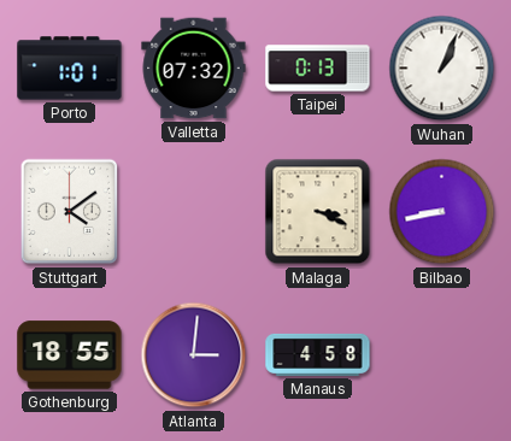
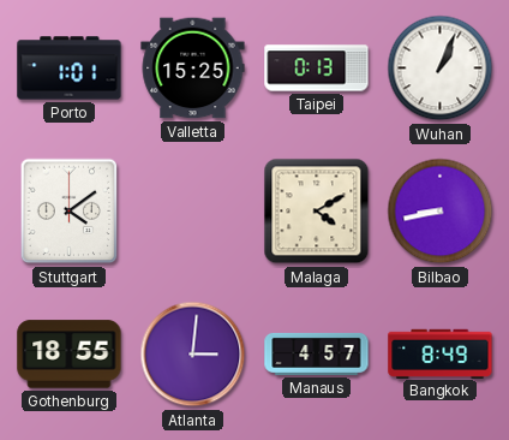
Valletta: 07:32 -> 15:25 (193, 69)
Malaga: 3:19 -> 4:10 (317, 212)
Manaus: 4:58 -> 4:57 (317, 353)
Bangkok: none -> 8:49 (441, 353)
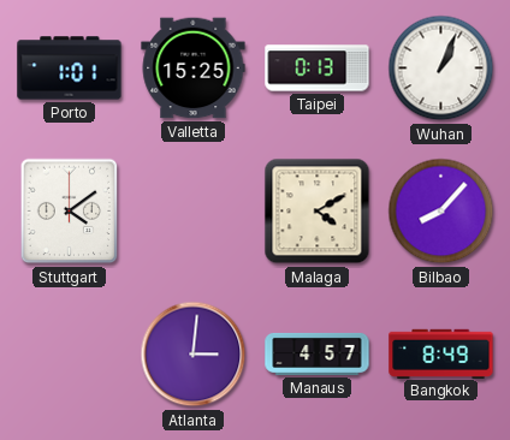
Bilbao: 8:43 -> 8:07 (441, 212)
Gothenburg: 18:55 -> none (70, 355)
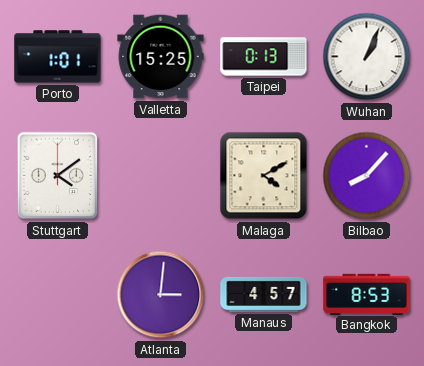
Bangkok: 8:49 -> 8:53 (367, 294)
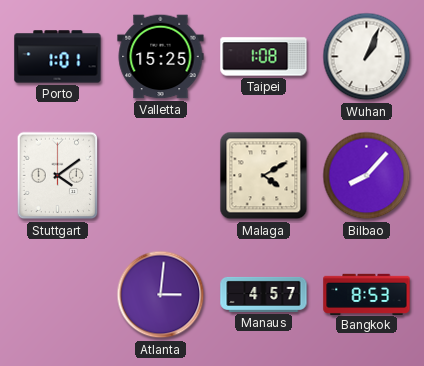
Taipei: 0:13 -> 1:08 (264, 57)
